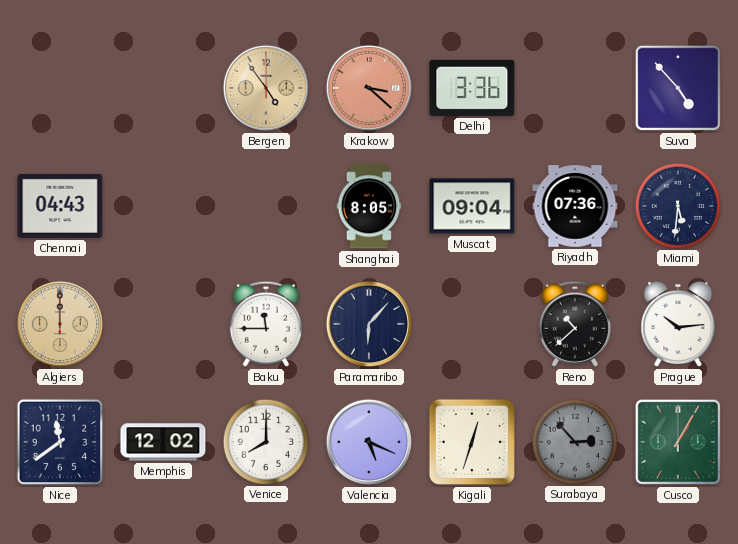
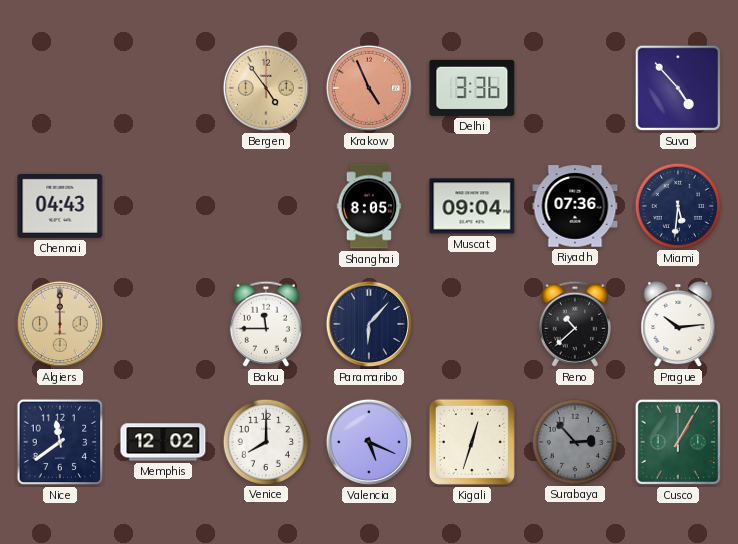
Krakow: 3:22 -> 4:56 (369, 88)
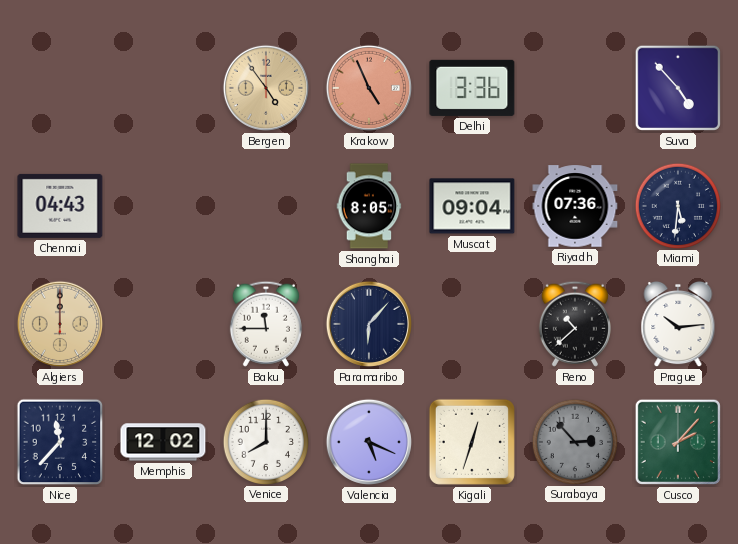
Nice: 11:39 -> 11:37 (60, 442)
Cusco: 1:05 -> 2:07 (678, 442)
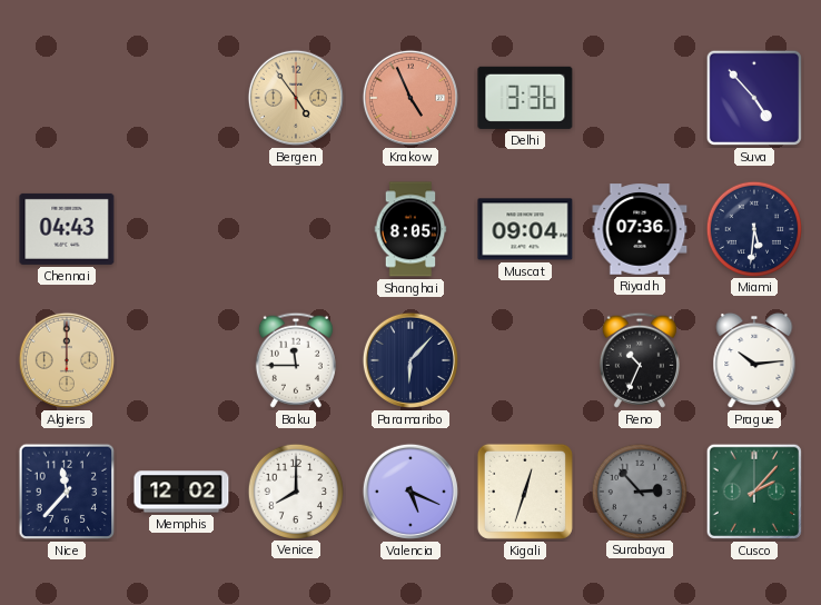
Reno: 10:38 -> 10:34 (640, 360)
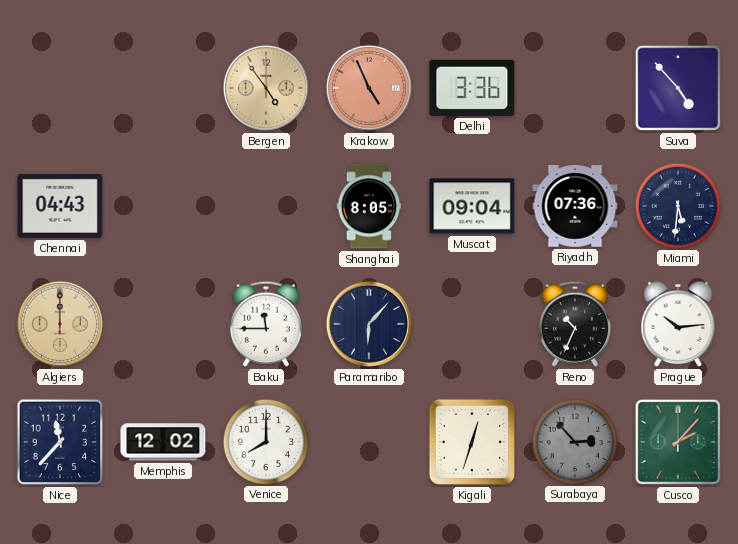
Valencia: 5:19 -> none (410, 492)
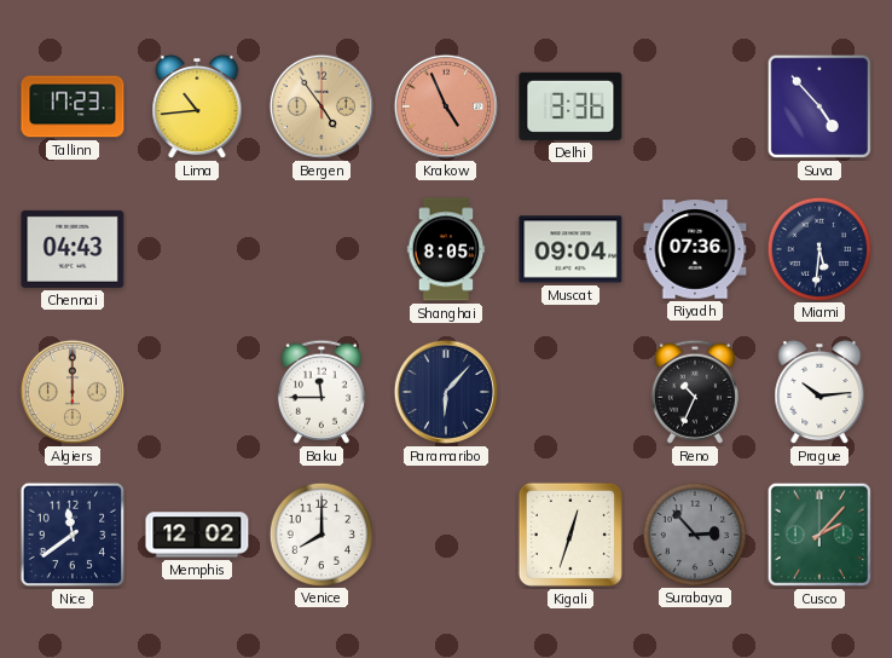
Tallinn: none -> 17:23 (73, 106)
Lima: none -> 10:44 (197, 106)
Nice: 11:37 -> 11:39 (73, 535)
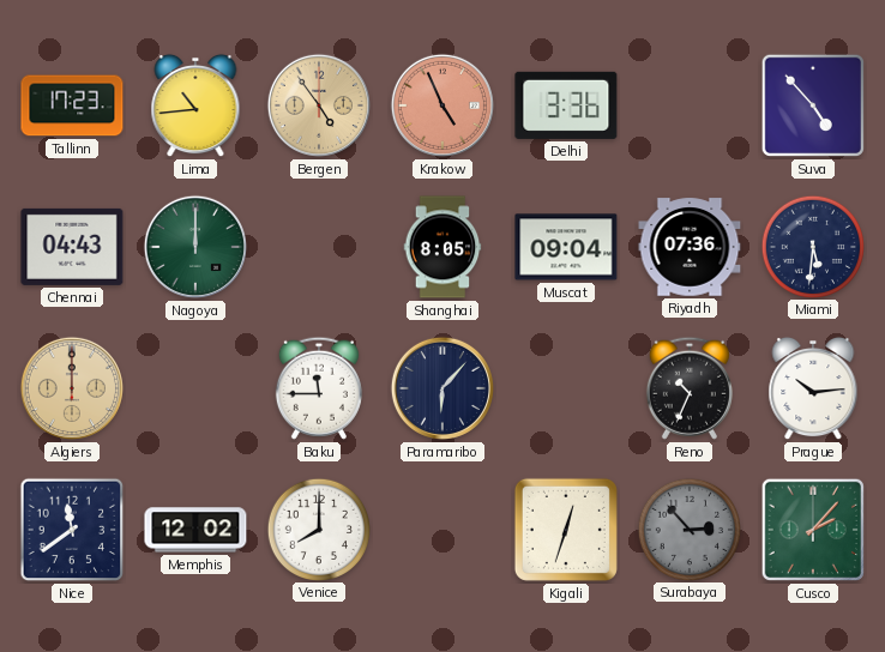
Nagoya: none -> 12:00 (195, 247)
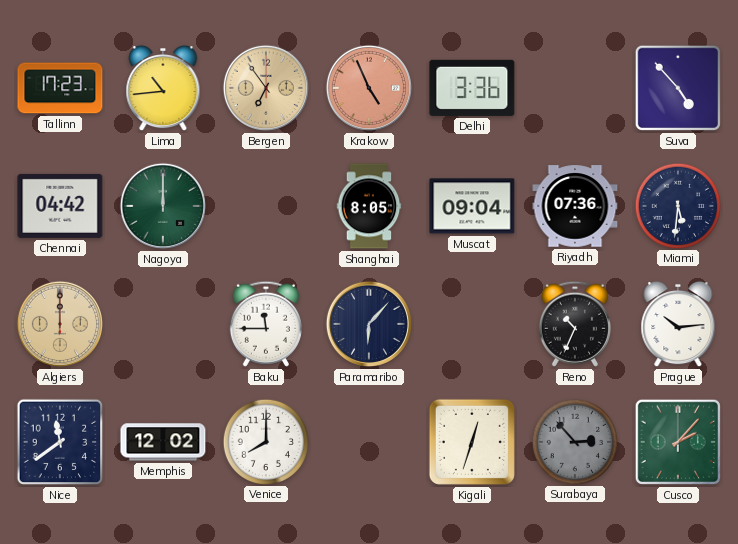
Bergen: 4:54 -> 6:54 (266, 88)
Chennai: 04:43 -> 04:42 (60, 206)
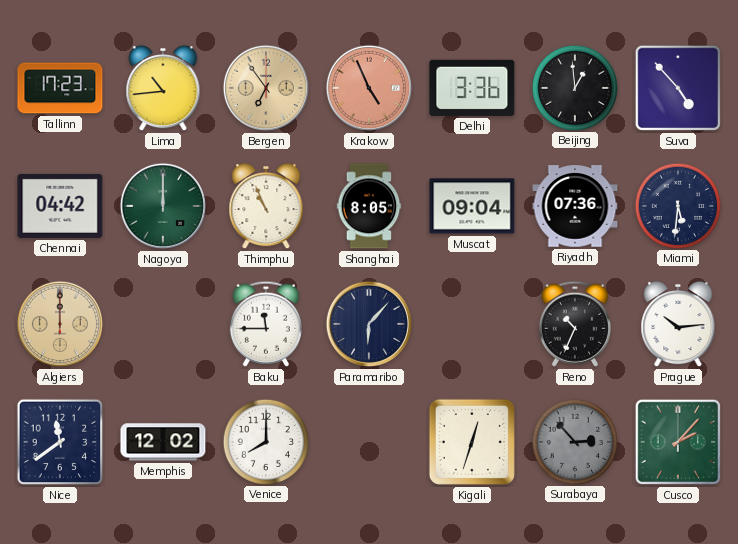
Beijing: none -> 12:59 (574, 87)
Thimphu: none -> 10:56 (266, 206)
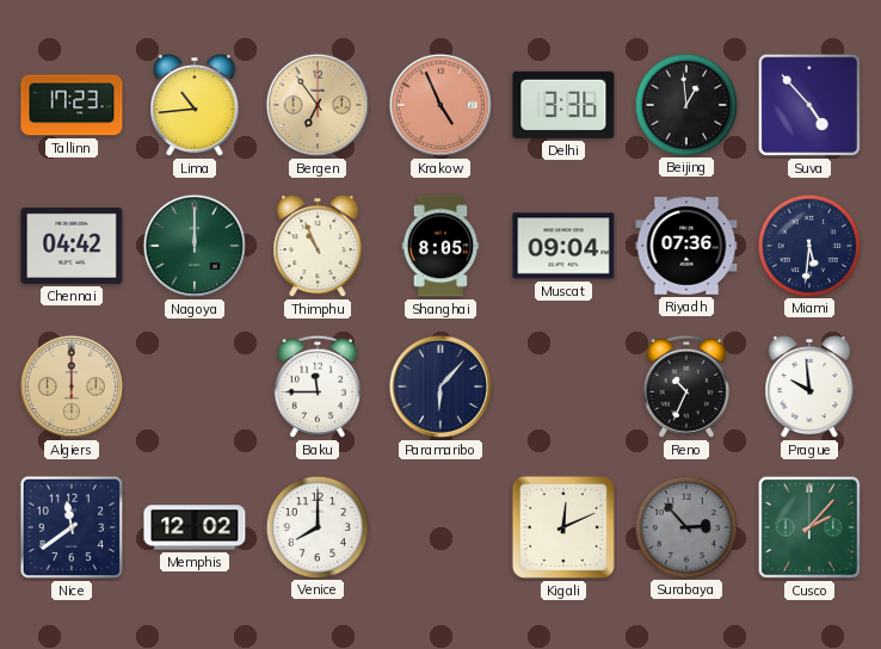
Prague: 10:14 -> 9:59 (809, 387)
Kigali: 12:33 -> 12:11 (563, 527)
